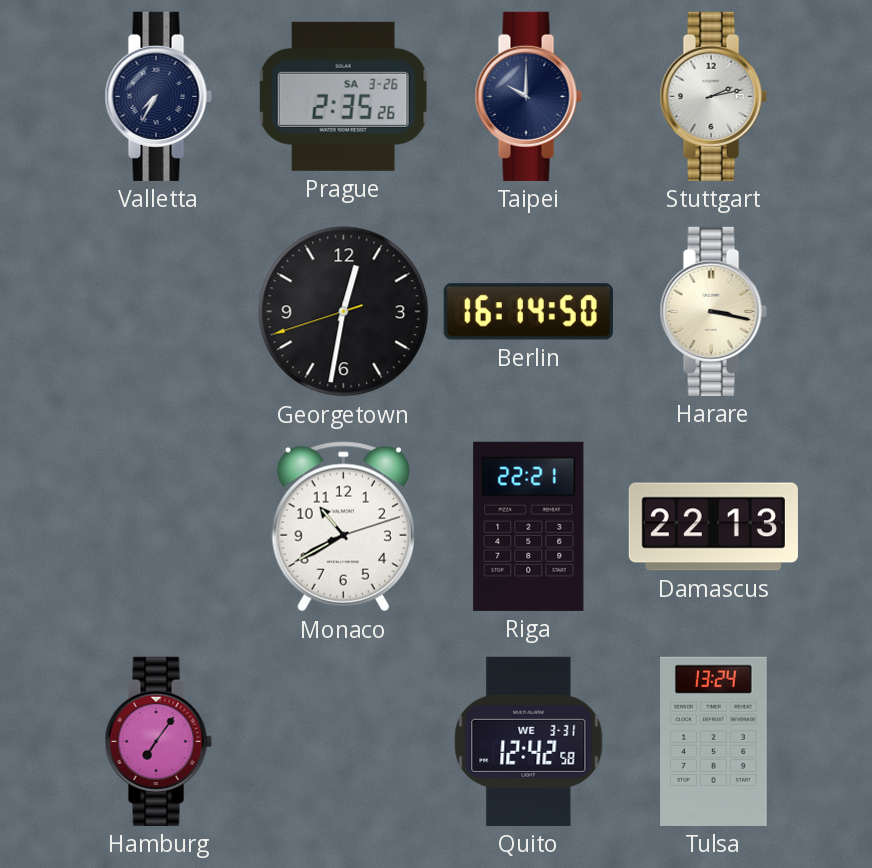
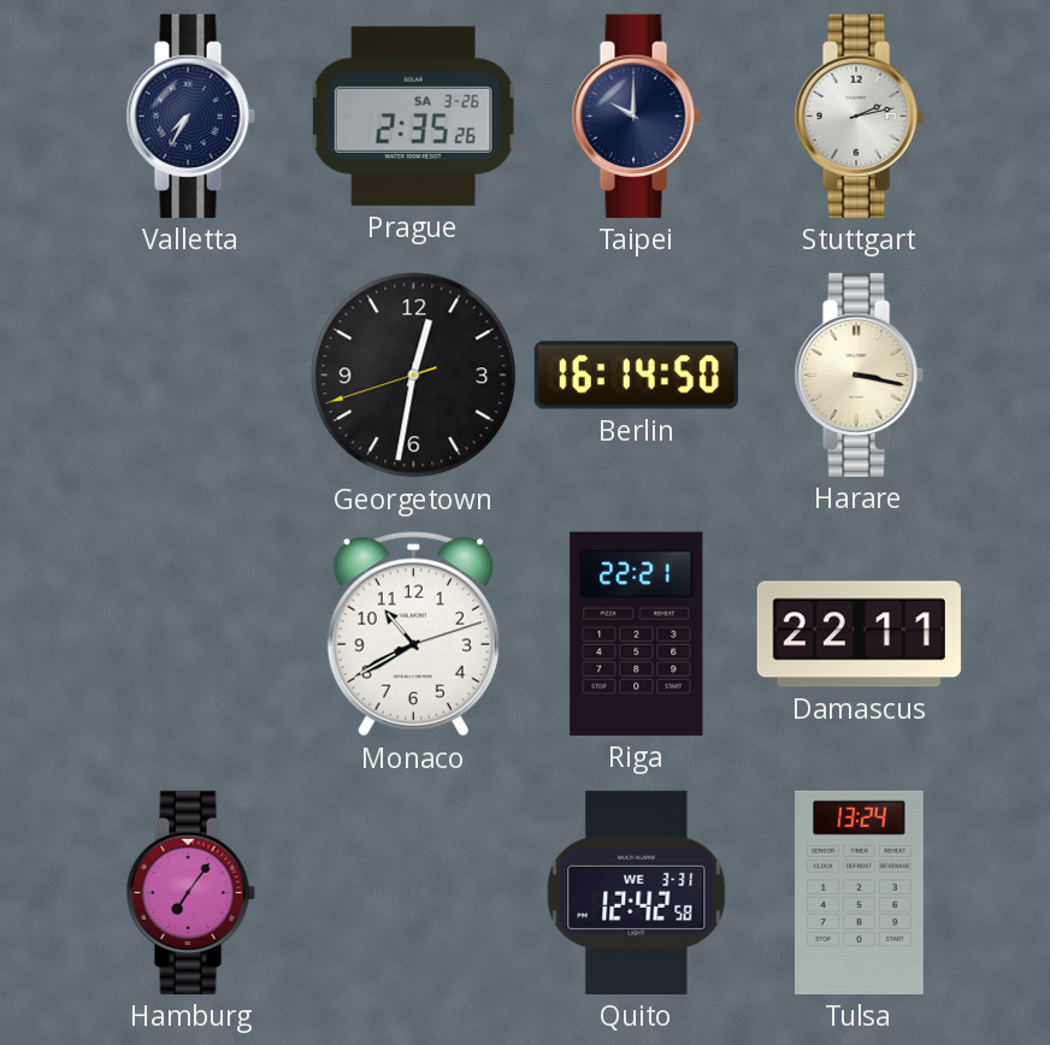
Damascus: 22:13 -> 22:11 (859, 634)
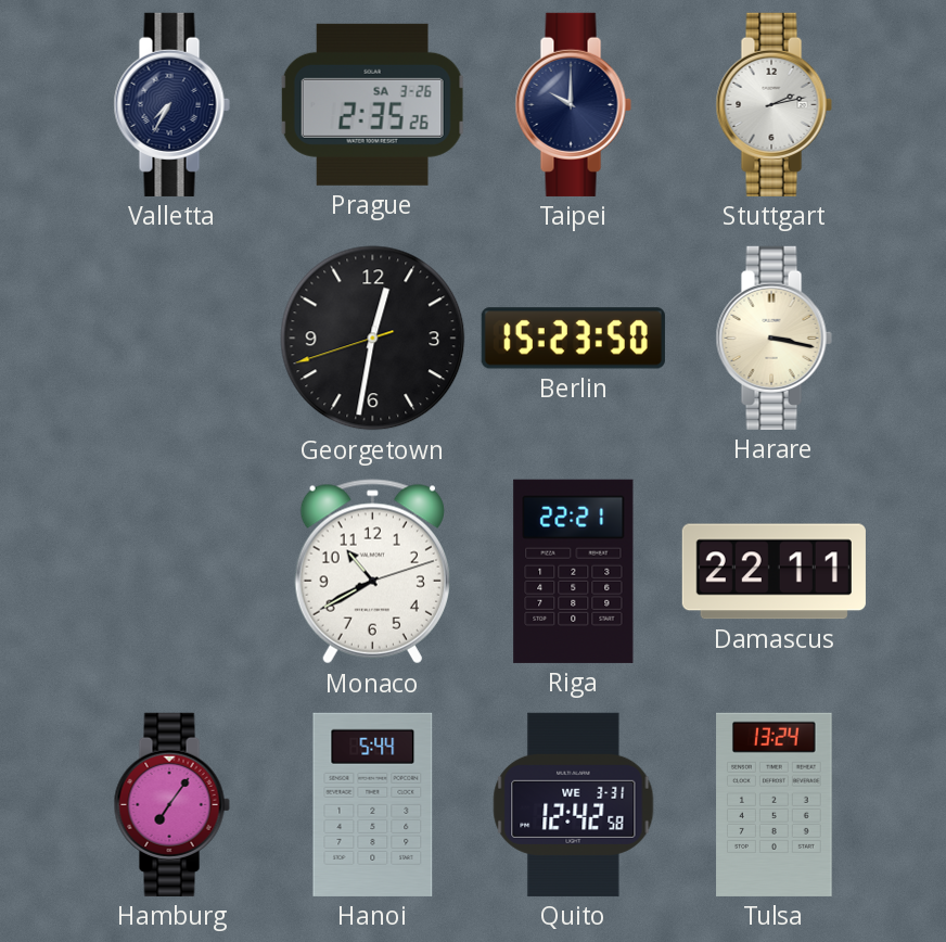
Berlin: 16:14 -> 15:23 (573, 339)
Hanoi: none -> 5:44 (373, 804)
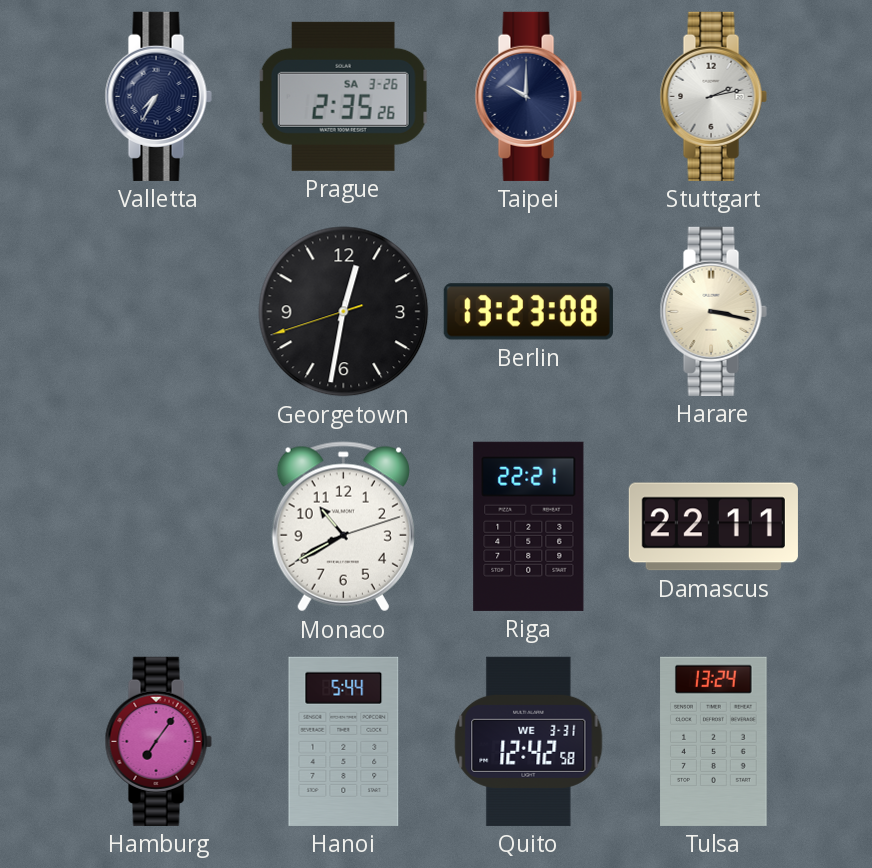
Berlin: 15:23 -> 13:23 (528, 312)
